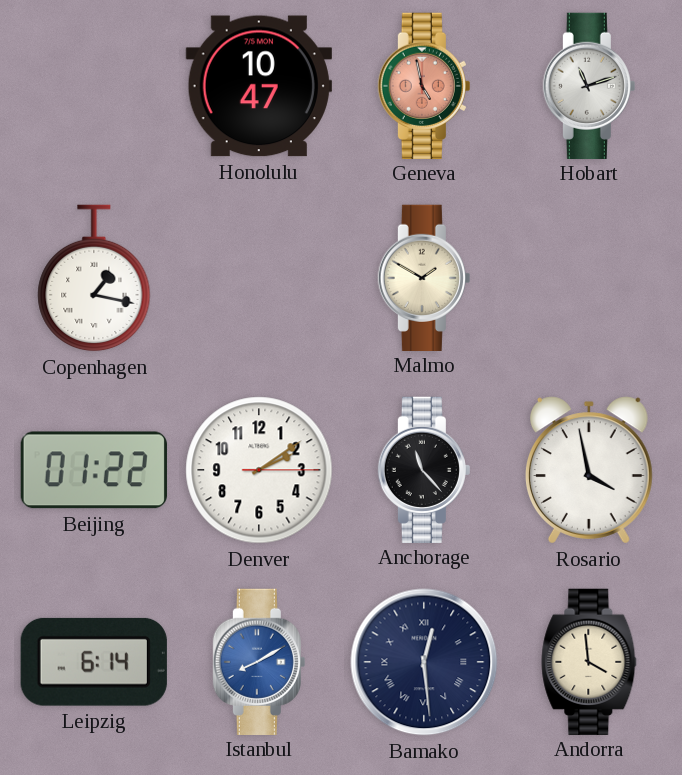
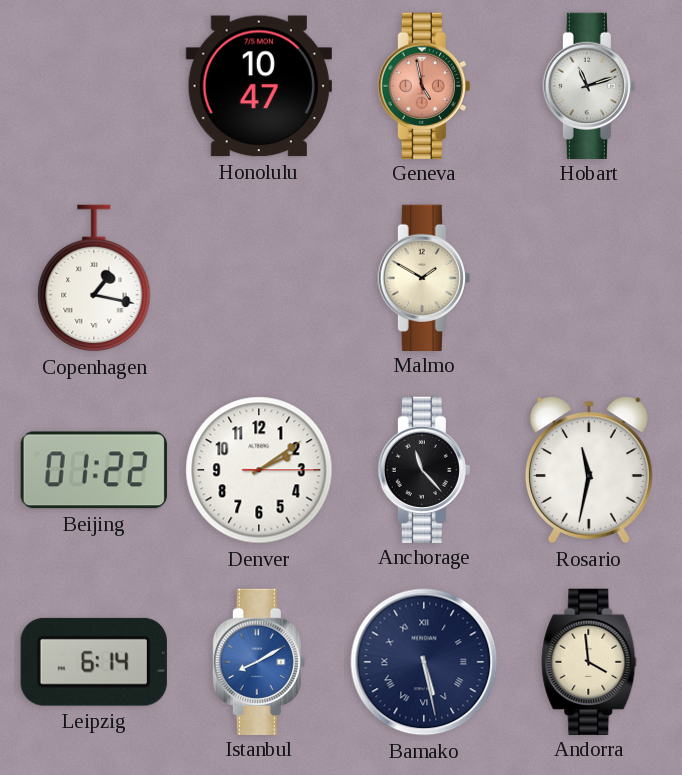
Rosario: 3:58 -> 11:32 (589, 470)
Bamako: 12:29 -> 5:28 (424, 662)
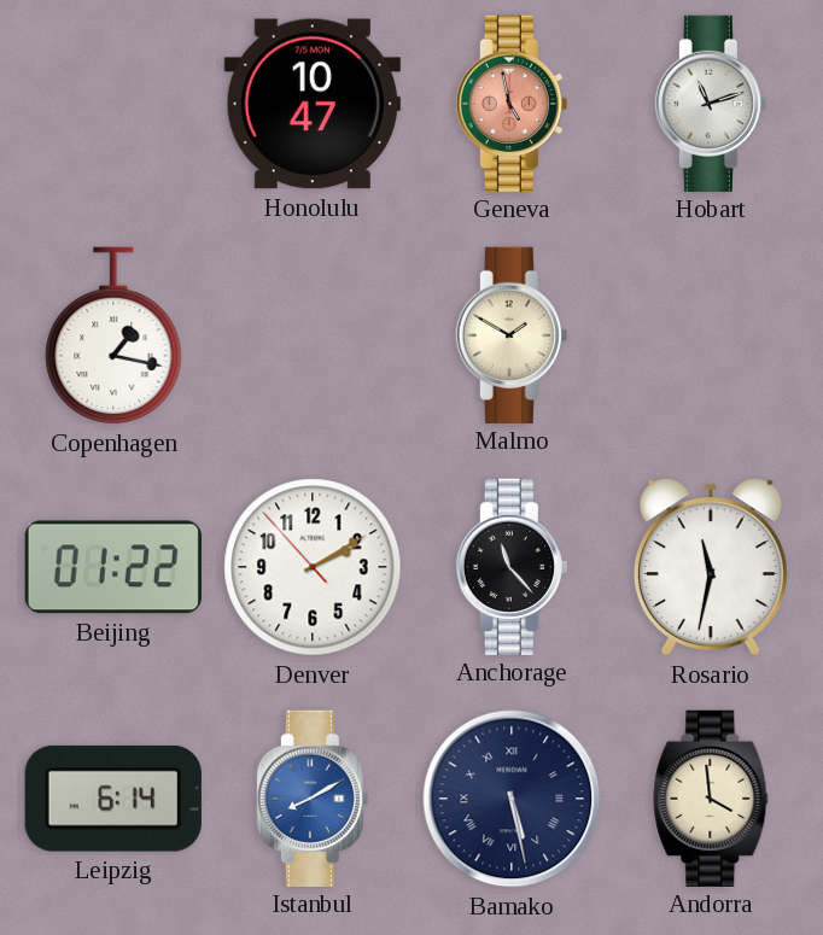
Denver: 2:09:15 -> 2:09:53 (313, 567)
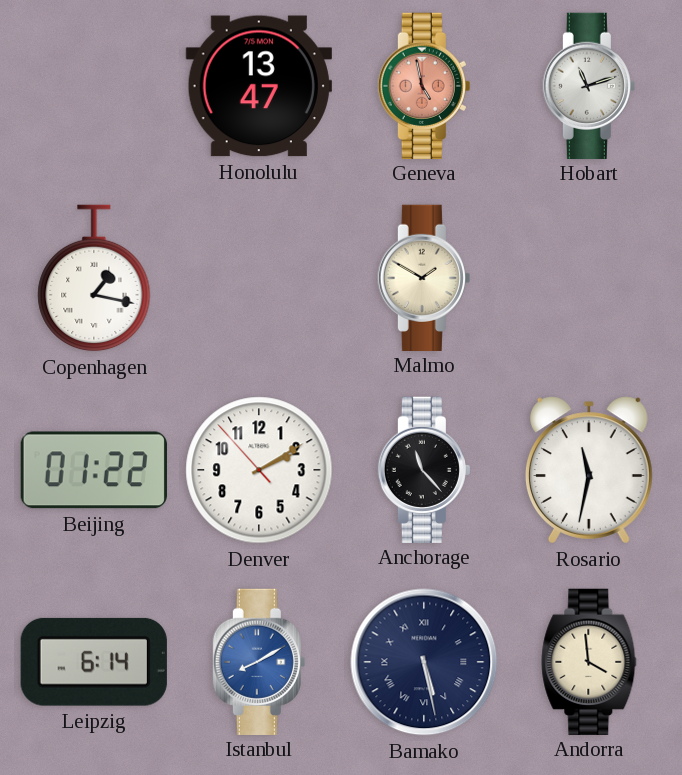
Honolulu: 10:47 -> 13:47 (259, 86)
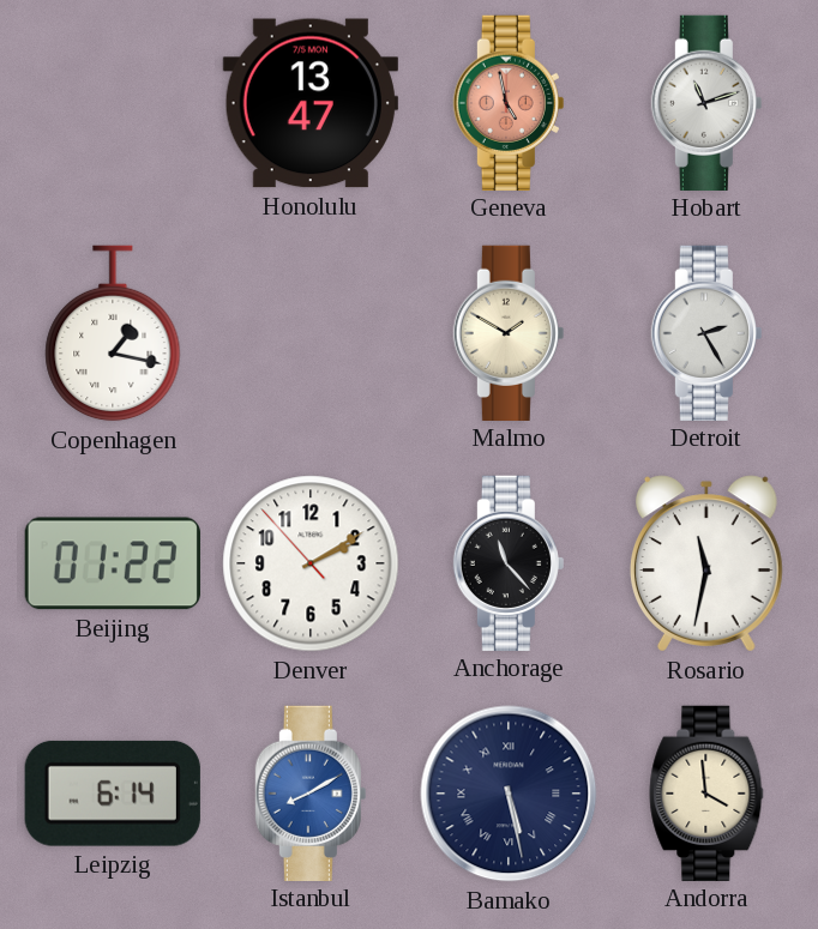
Detroit: none -> 2:25 (706, 332)
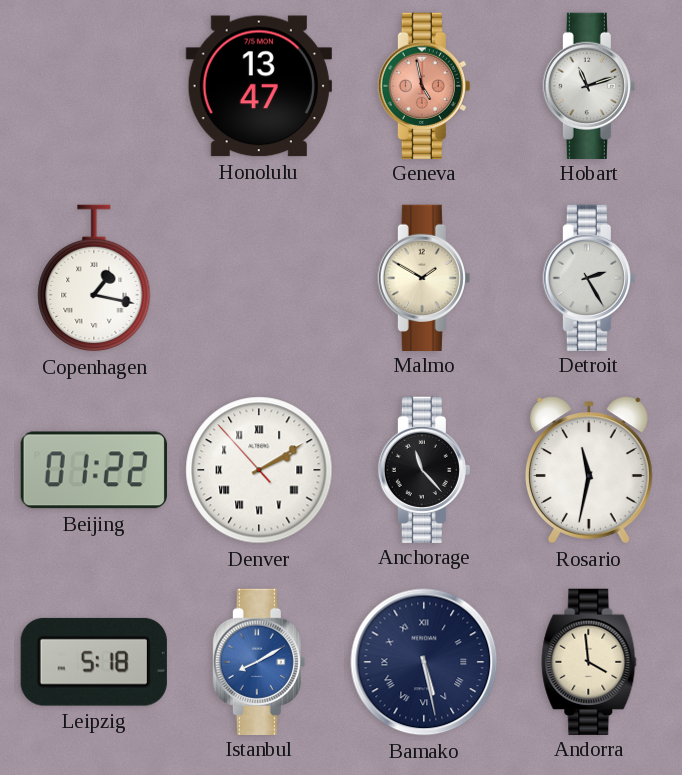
Denver numerals: Arabic -> Roman (259, 470)
Leipzig: 6:14 -> 5:18 (94, 662)
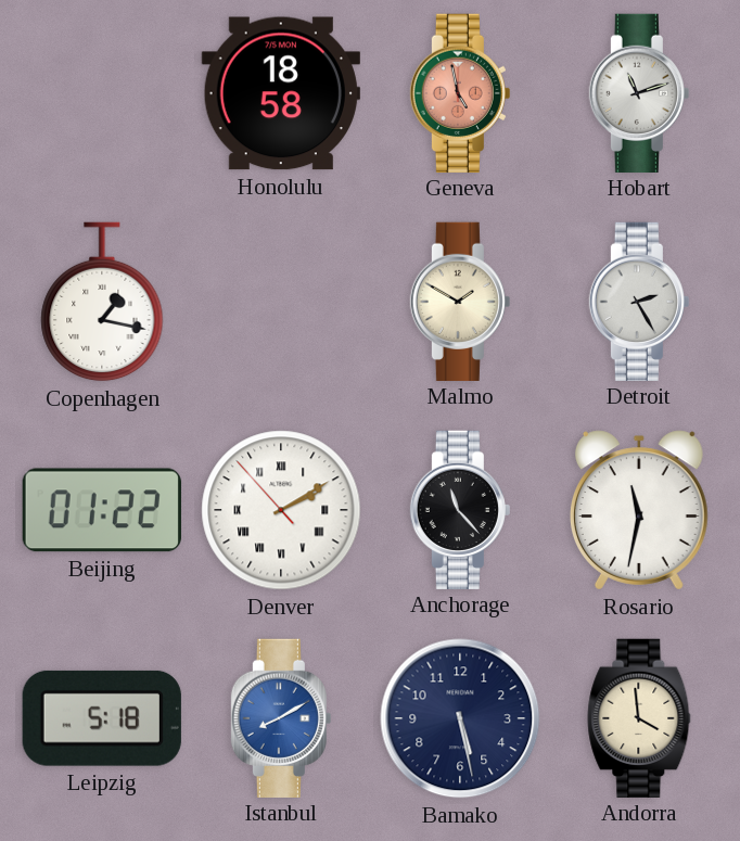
Honolulu: 13:47 -> 18:58 (281, 93)
Bamako numerals: Roman -> Arabic (460, 718)
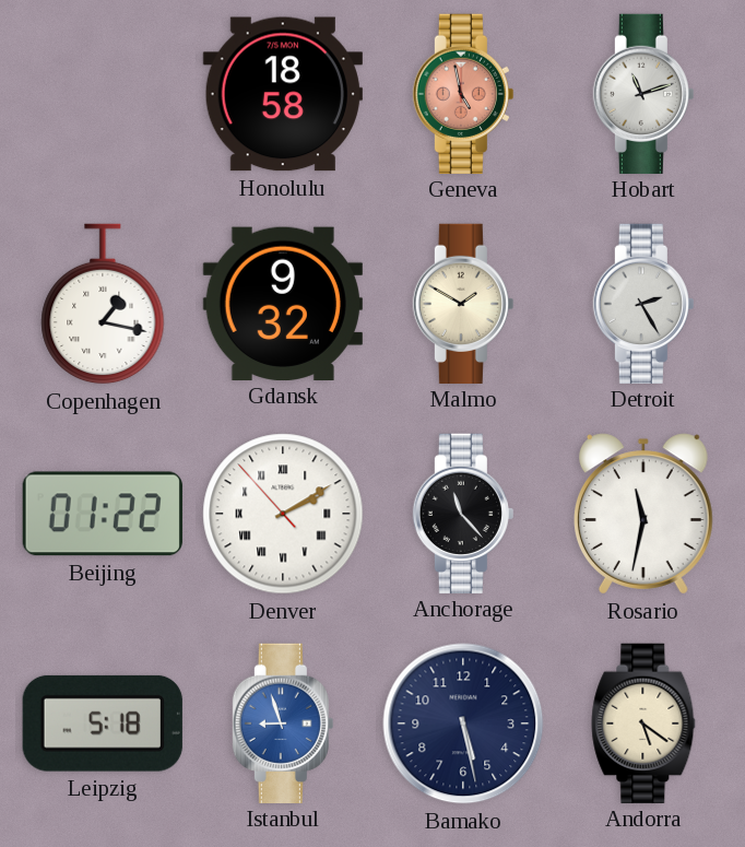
Gdansk: none -> 9:32 (283, 303)
Istanbul: 8:10 -> 8:57 (283, 722)
Andorra: 3:59 -> 5:21 (643, 722)
